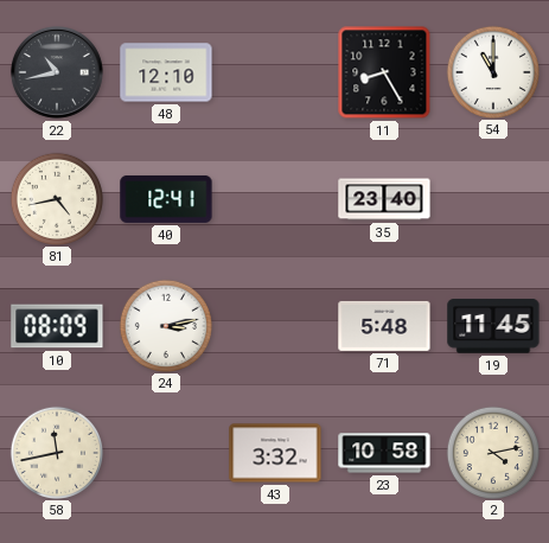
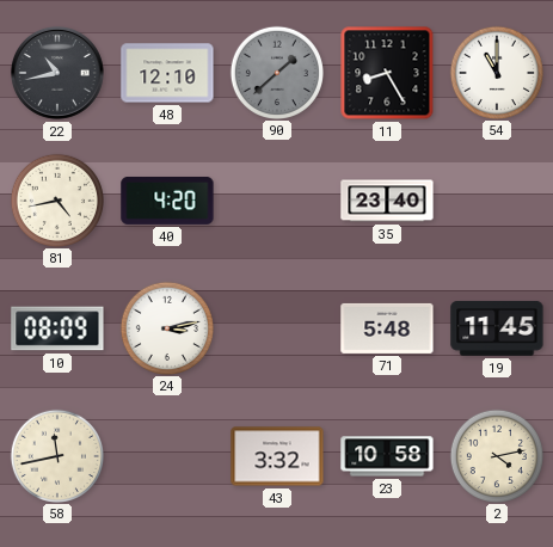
90: none -> 1:38 (276, 72)
40: 12:41 -> 4:20 (167, 201)
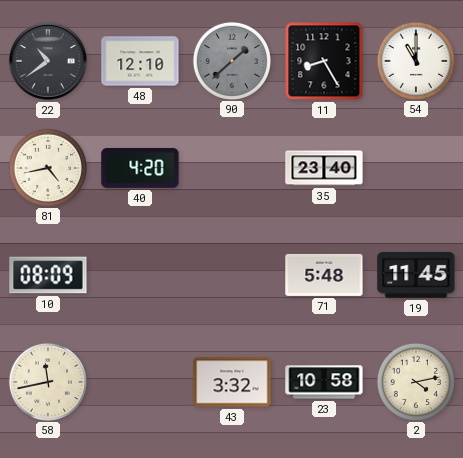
22: 10:43 -> 10:39 (48, 61)
24: 3:13 -> none (166, 327)
